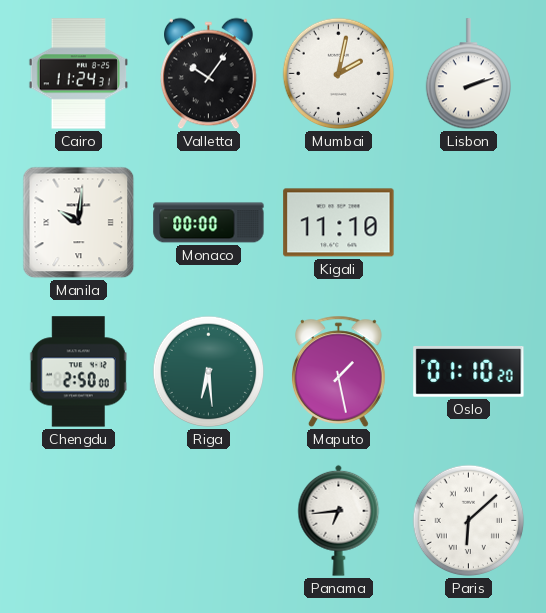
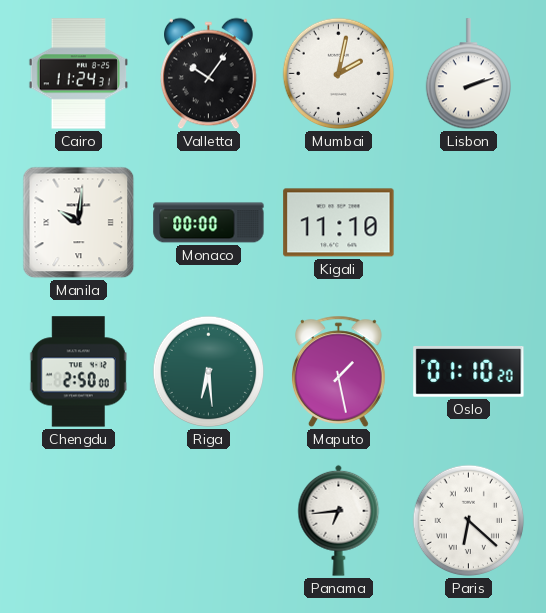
Paris: 6:08 -> 6:22 (469, 521)
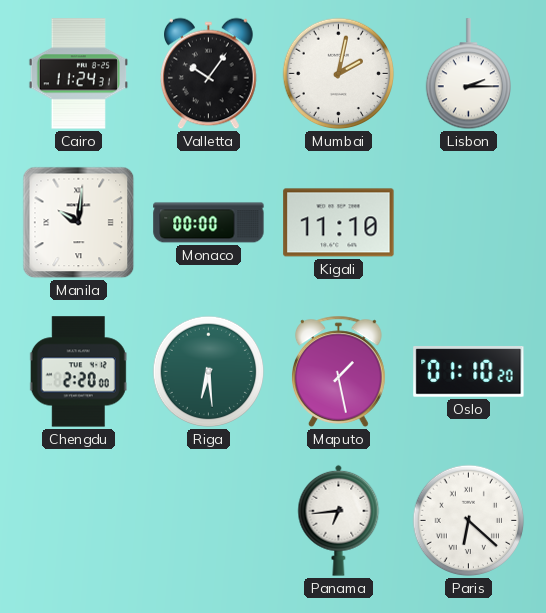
Lisbon: 2:12 -> 2:15 (468, 74)
Chengdu: 2:50 -> 2:20 (78, 372)
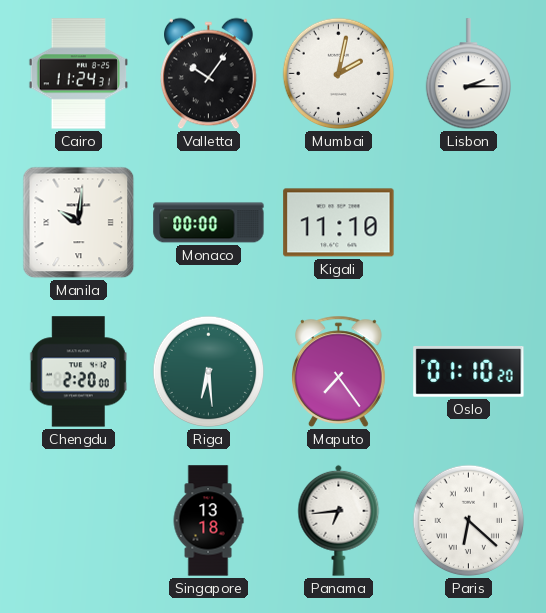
Maputo: 1:28 -> 7:24 (339, 371)
Singapore: none -> 13:18 (208, 521)
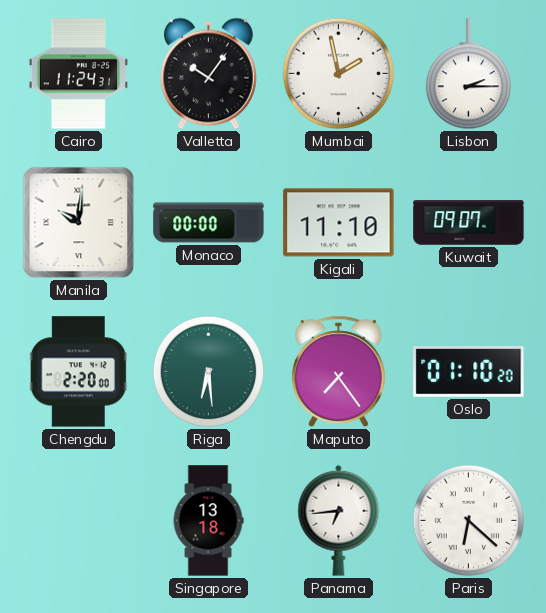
Mumbai: 2:02 -> 1:58 (339, 74)
Kuwait: none -> 09:07 (469, 223)
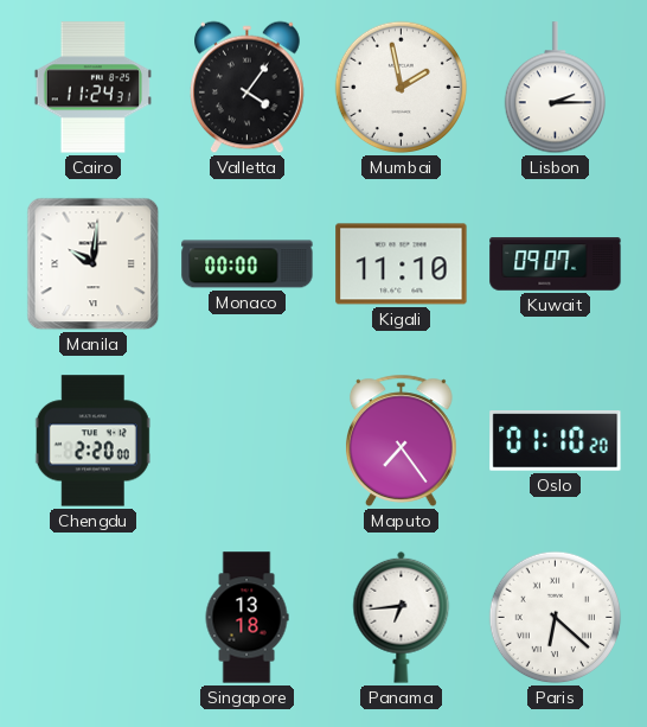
Valletta: 10:06 -> 4:06 (248, 88)
Riga: 6:29 -> none (209, 372)
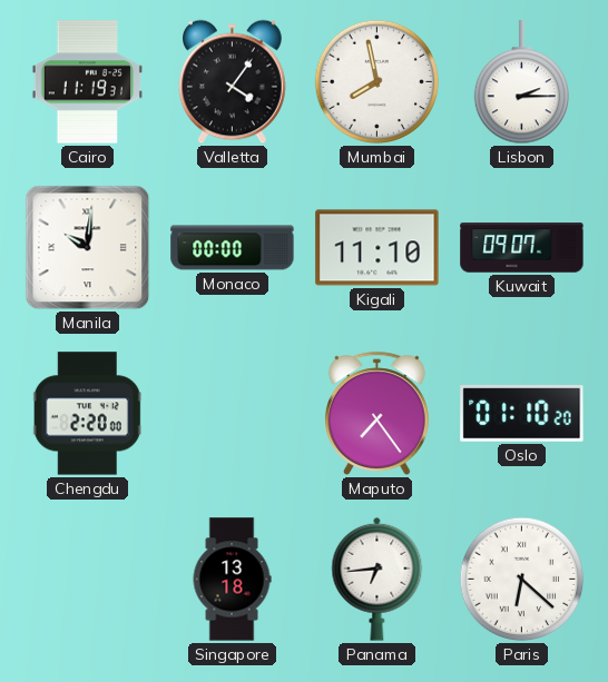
Cairo: 11:24 -> 11:19 (87, 82)
Mumbai: 1:58 -> 7:58 (377, 82)
